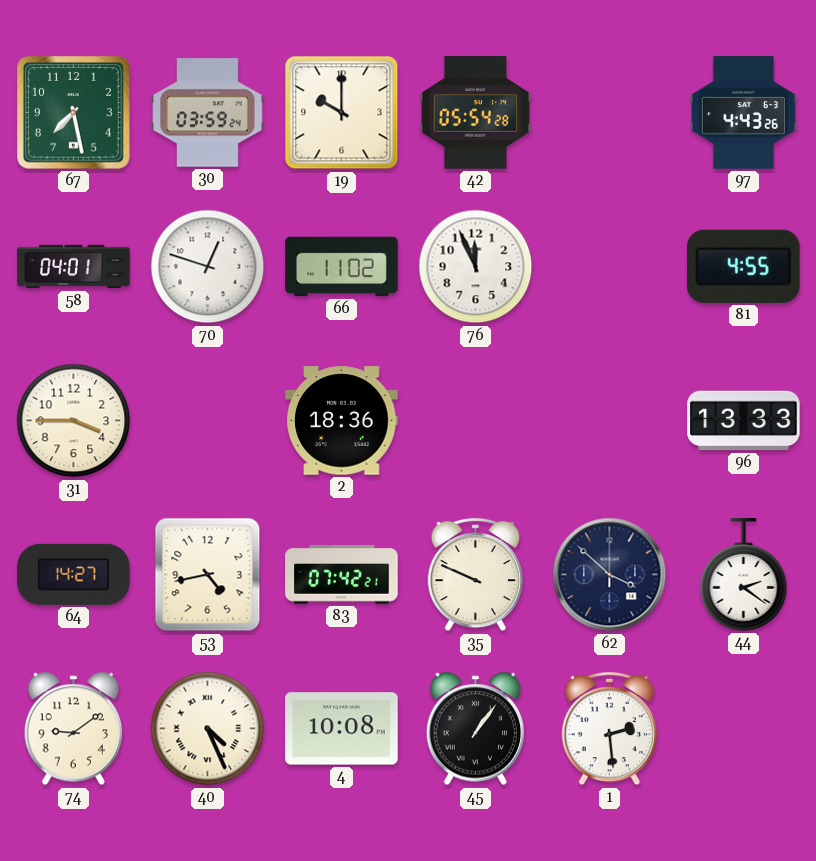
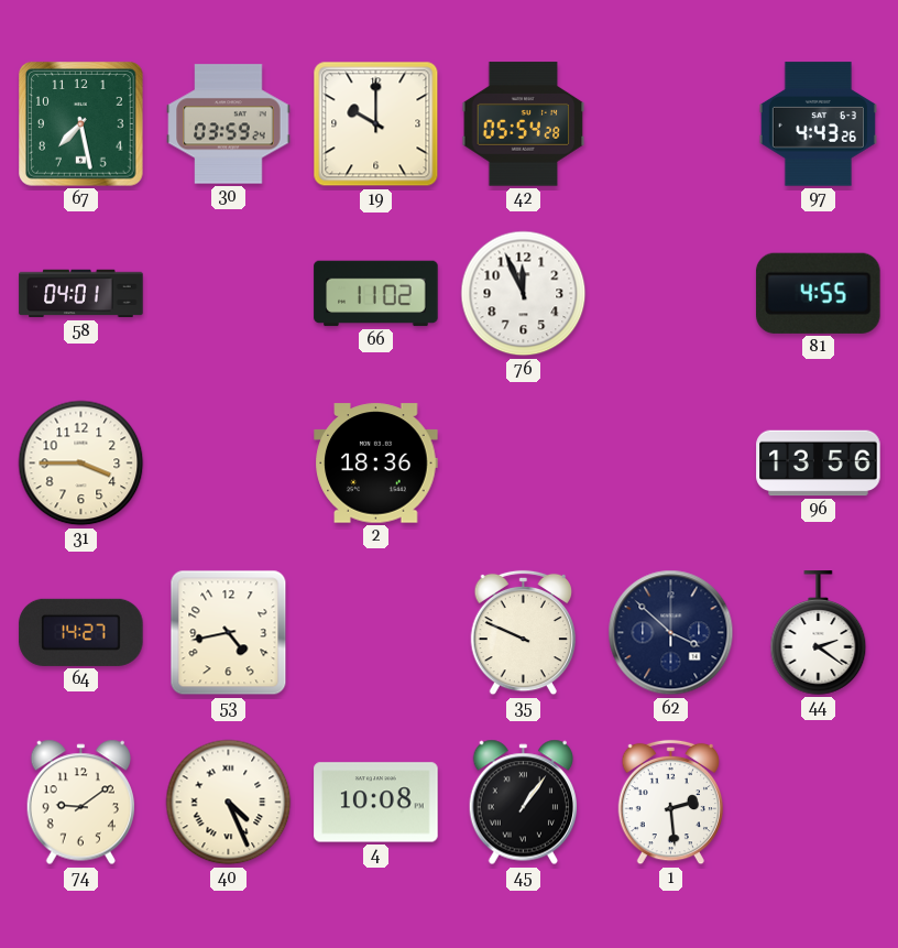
70: 12:48 -> none (208, 267)
96: 13:33 -> 13:56 (819, 464)
83: 07:42 -> none (342, 574)
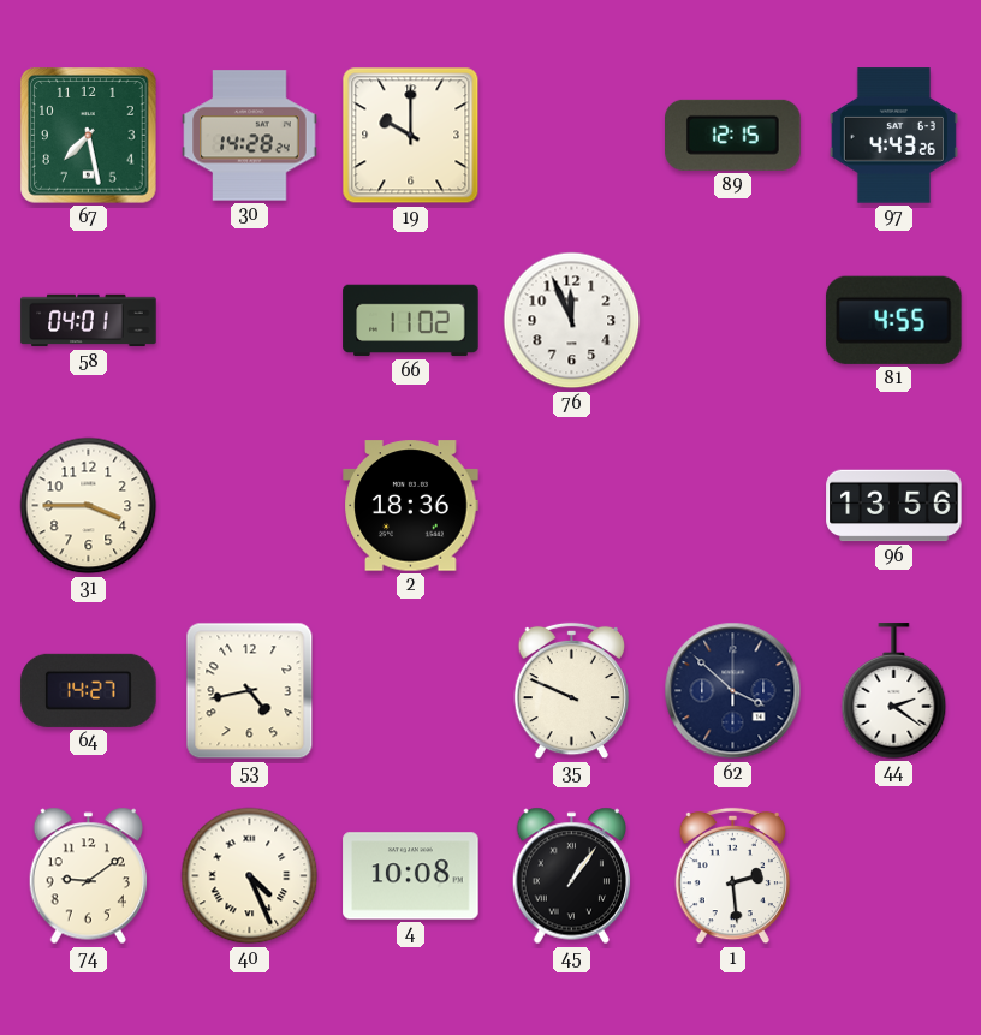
30: 03:59 -> 14:28 (250, 136)
42: 05:54 -> none (524, 124)
89: none -> 12:15 (733, 135)
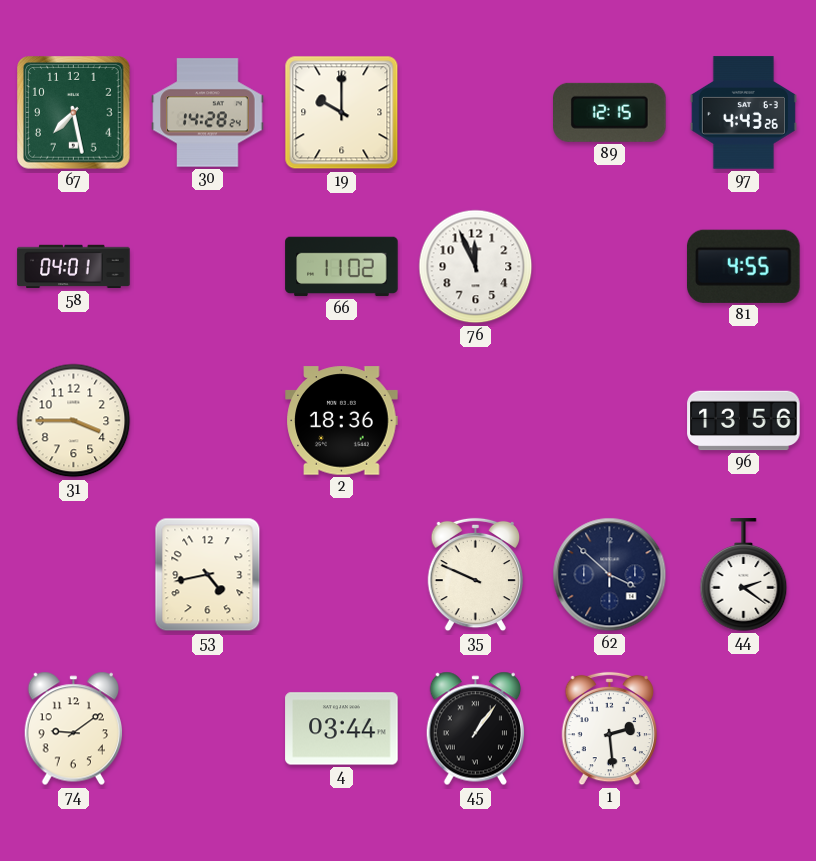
64: 14:27 -> none (89, 690)
40: 4:26 -> none (250, 876)
4: 10:08 -> 03:44 (342, 729)
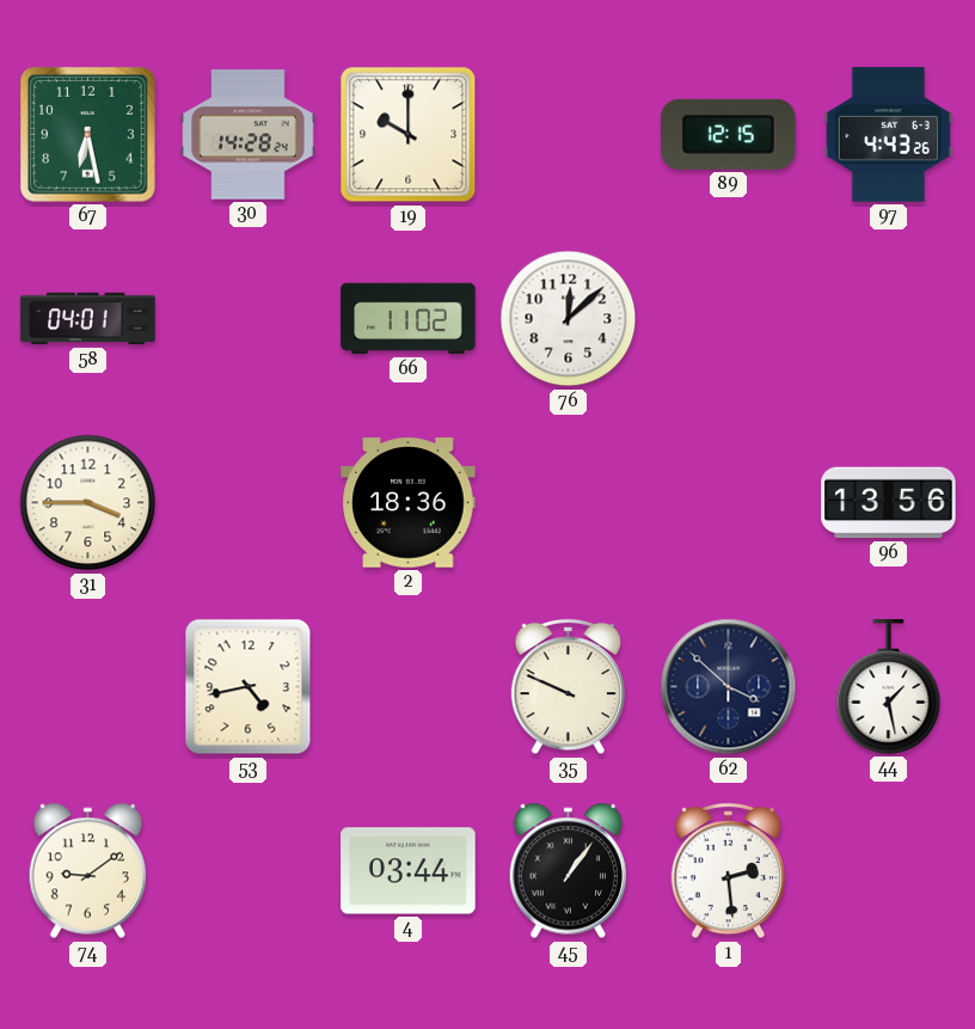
67: 7:28 -> 6:28 (88, 135)
76: 11:56 -> 12:08 (569, 319)
81: 4:55 -> none (744, 266)
44: 2:21 -> 1:28 (889, 687)
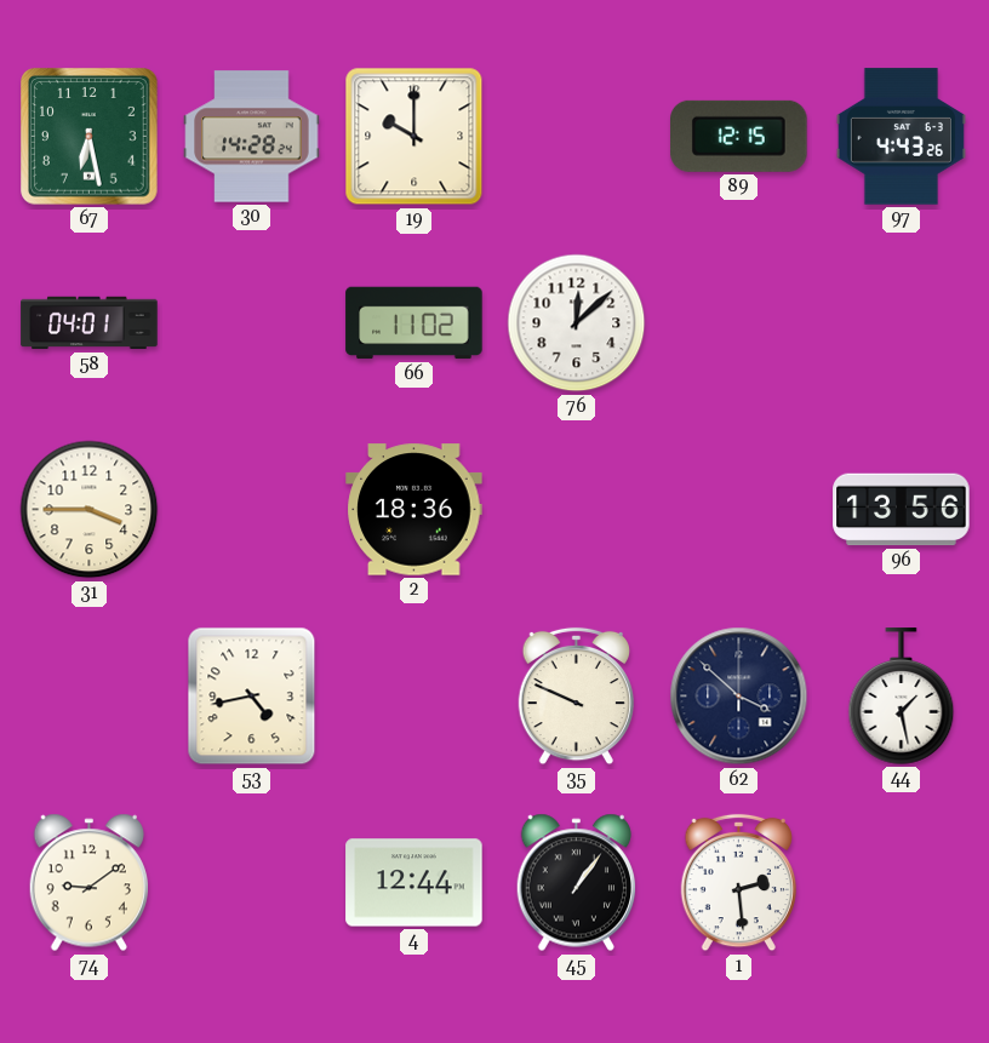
4: 03:44 -> 12:44 (415, 883)
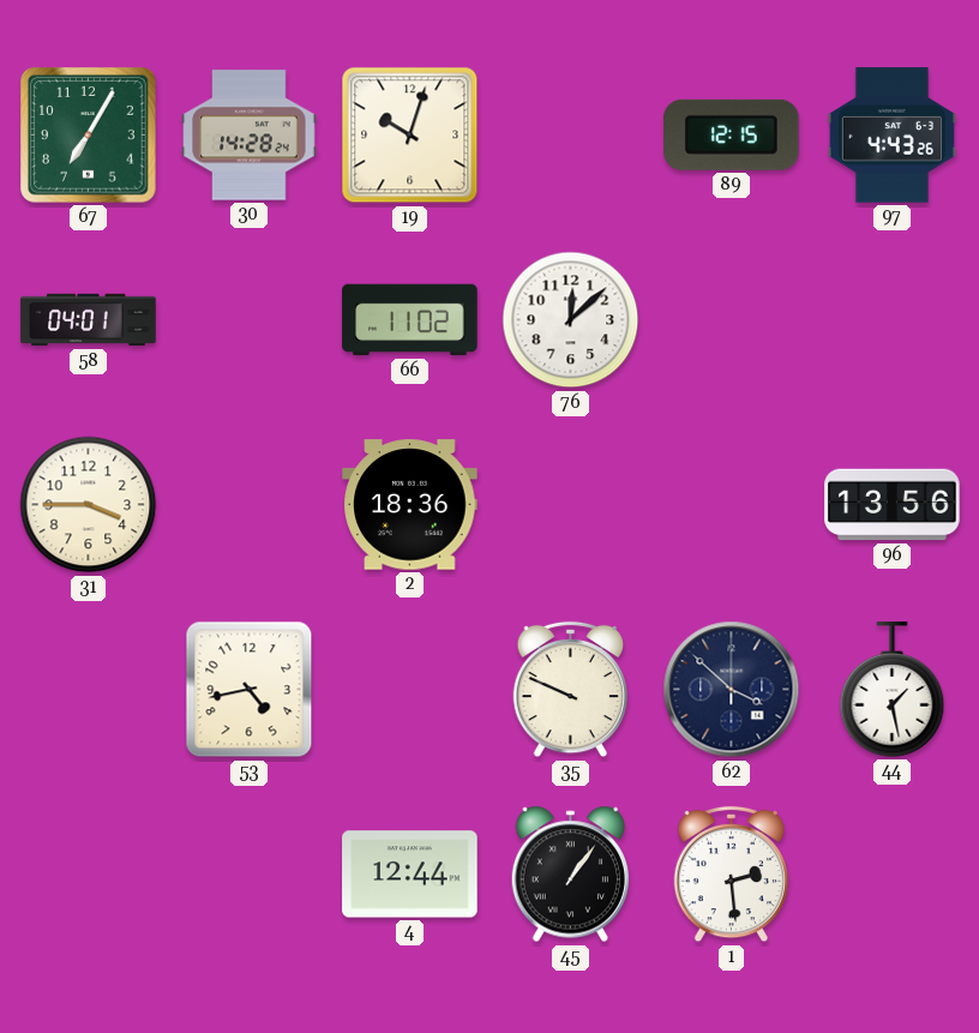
67: 6:28 -> 7:05 (89, 136)
19: 10:00 -> 10:03 (410, 136)
74: 9:09 -> none (88, 883)
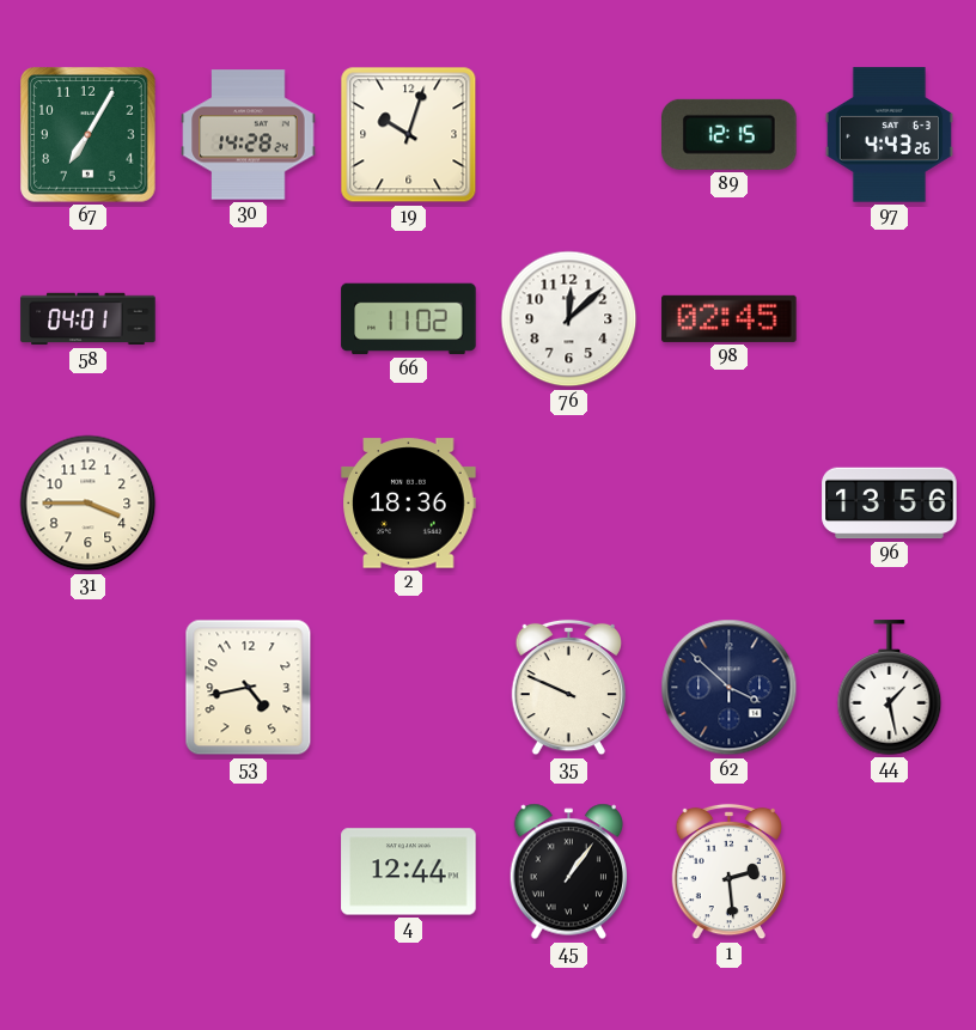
98: none -> 02:45 (730, 318)
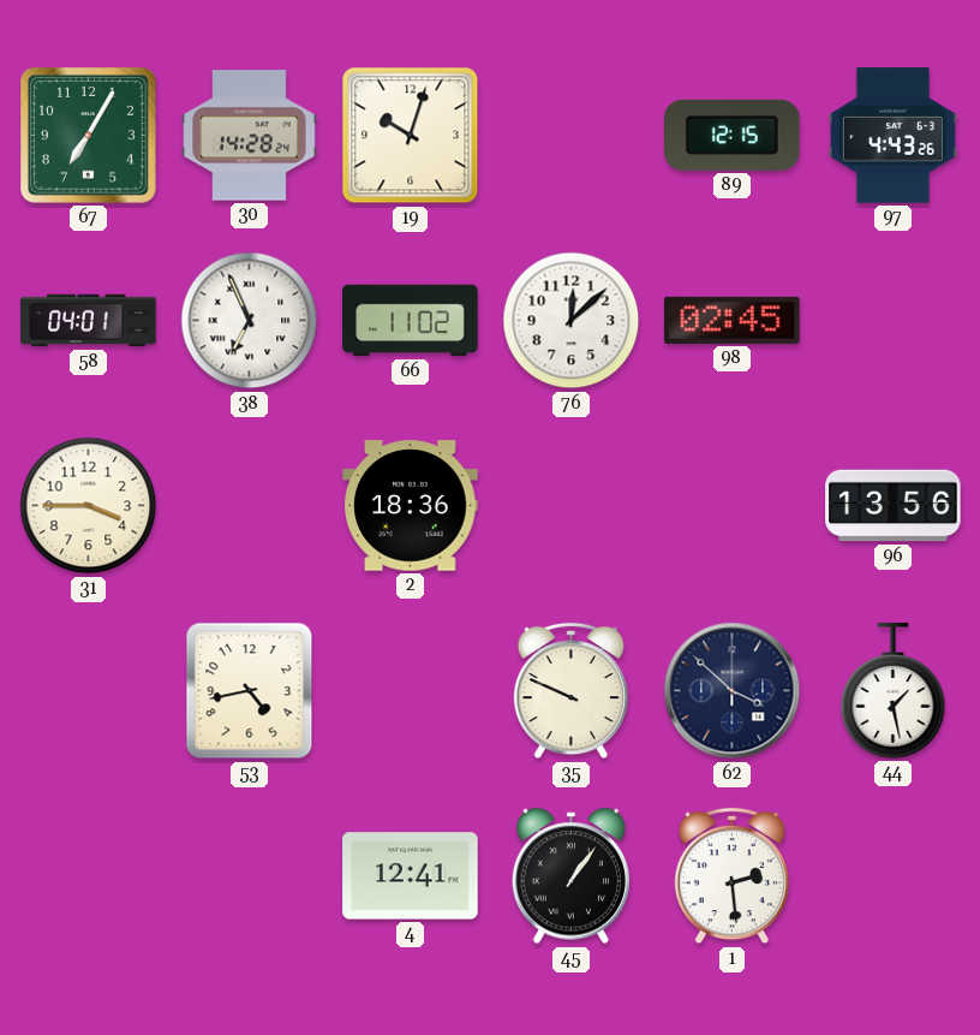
38: none -> 6:56 (250, 321)
4: 12:44 -> 12:41 (411, 876)
